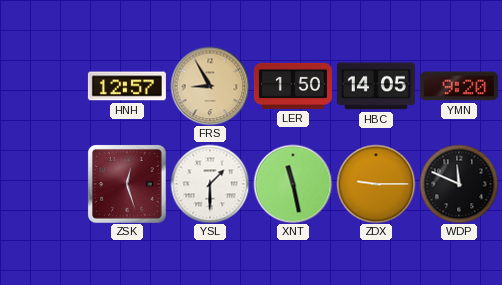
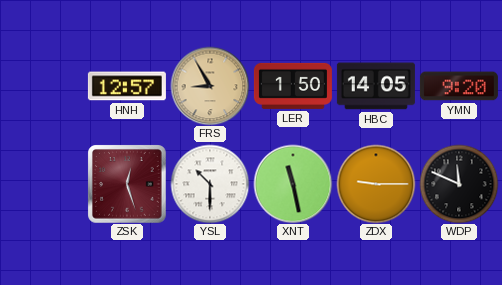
YSL: 1:30 -> 10:30 (210, 184)
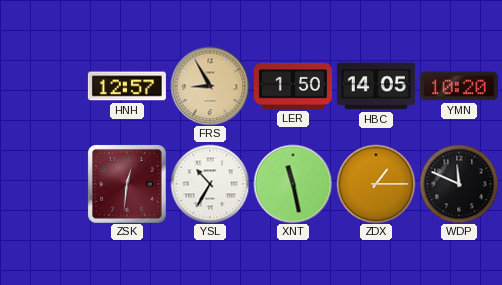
YMN: 9:20 -> 10:20 (459, 86)
ZSK: 12:27 -> 12:31 (127, 184)
YSL: 10:30 -> 10:35 (210, 184)
ZDX: 9:15 -> 1:15 (376, 184)
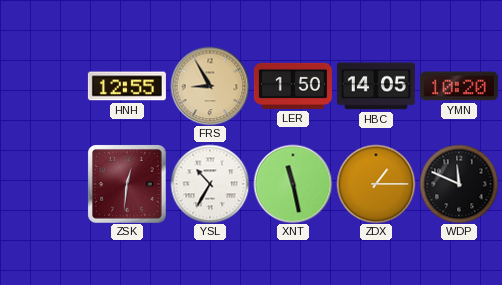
HNH: 12:57 -> 12:55 (127, 86)
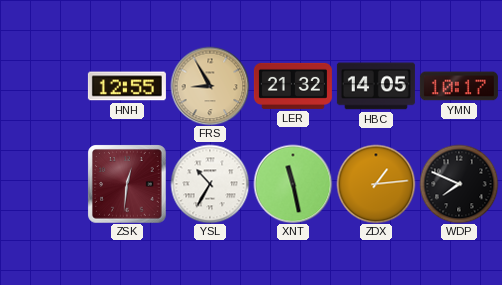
LER: 1:50 -> 21:32 (293, 86)
YMN: 10:20 -> 10:17 (459, 86)
ZDX: 1:15 -> 1:14 (376, 184)
WDP: 11:49 -> 7:49 (459, 184)
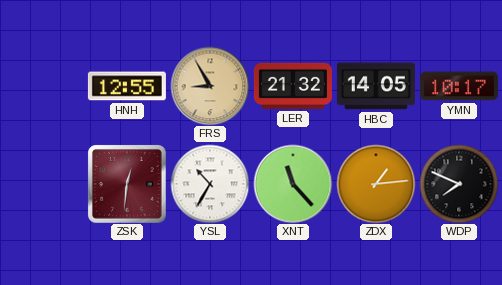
XNT: 11:28 -> 11:23 (293, 184)
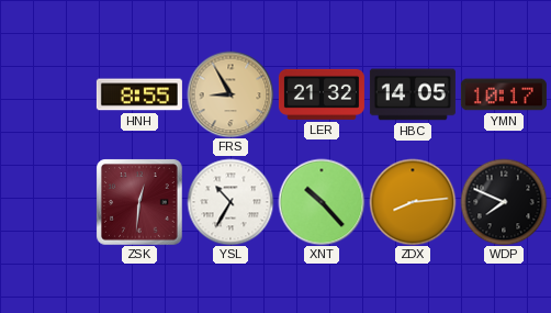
HNH: 12:55 -> 8:55 (139, 94)
XNT: 11:23 -> 10:23 (322, 202)
ZDX: 1:14 -> 8:14 (413, 202)
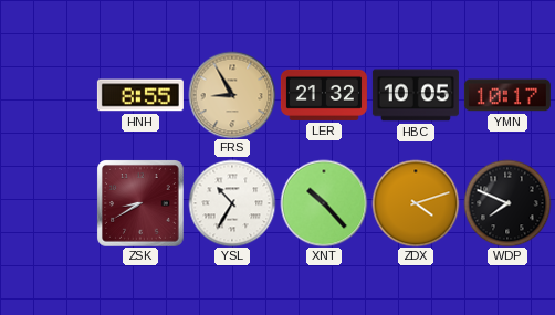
HBC: 14:05 -> 10:05 (416, 95)
ZSK: 12:31 -> 8:40 (140, 203)
ZDX: 8:14 -> 4:12 (416, 203)
